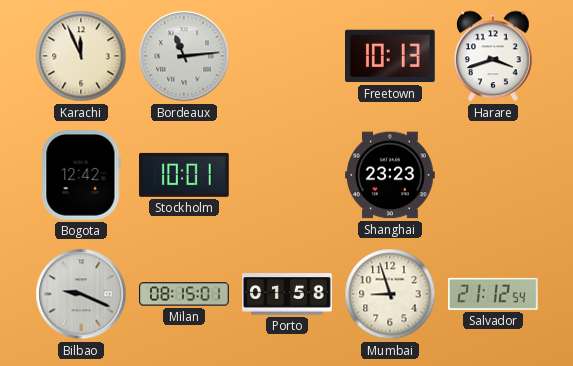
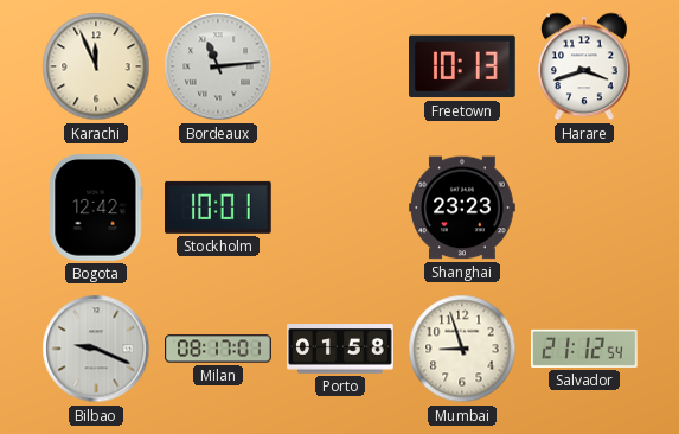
Milan: 08:15 -> 08:17 (218, 349)
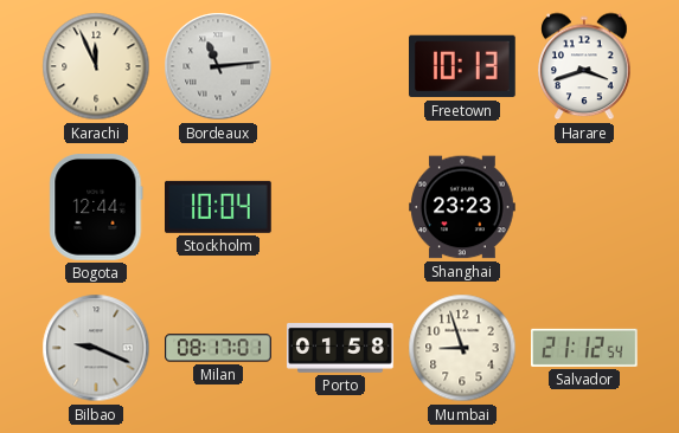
Bogota: 12:42 -> 12:44 (96, 207)
Stockholm: 10:01 -> 10:04 (219, 207)
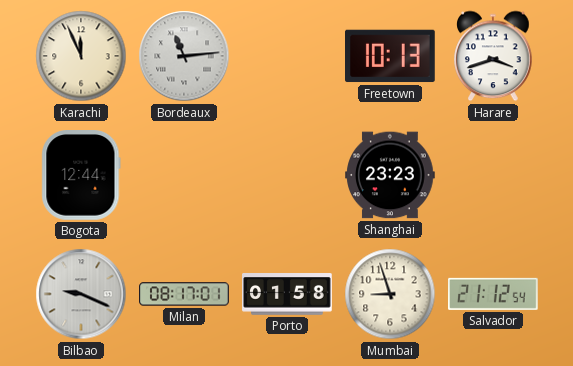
Stockholm: 10:04 -> none (219, 207)
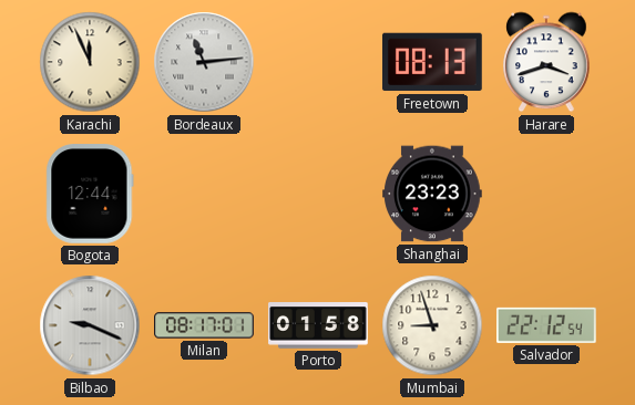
Freetown: 10:13 -> 08:13 (433, 62)
Salvador: 21:12 -> 22:12 (547, 325)
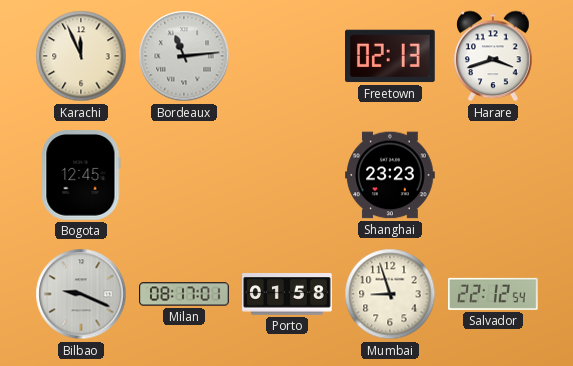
Freetown: 08:13 -> 02:13 (391, 56)
Bogota: 12:44 -> 12:45 (81, 175)
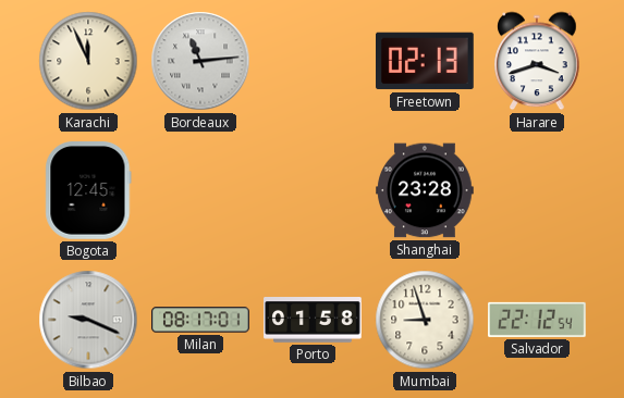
Shanghai: 23:23 -> 23:28 (425, 190)
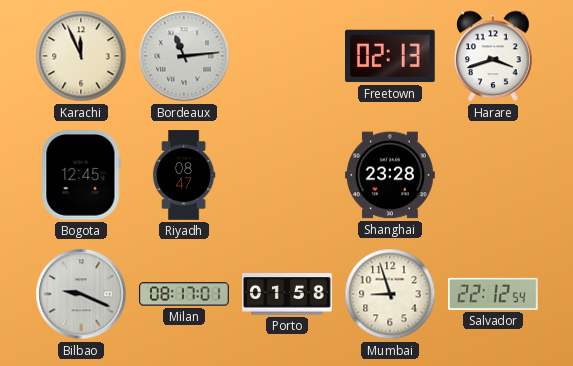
Riyadh: none -> 08:47 (184, 175)
